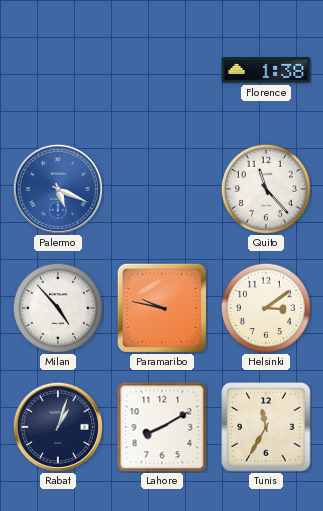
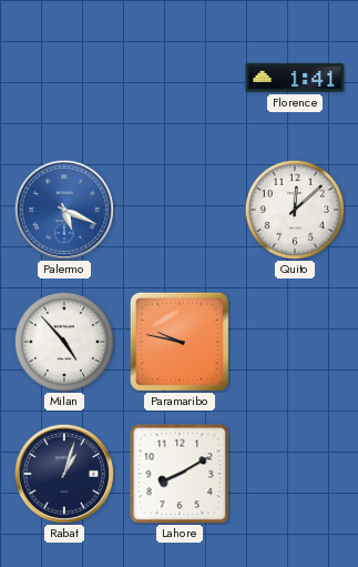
Florence: 1:38 -> 1:41 (295, 78)
Quito: 11:23 -> 12:08 (295, 210)
Helsinki: 3:09 -> none (266, 308)
Tunis: 11:35 -> none (266, 427)
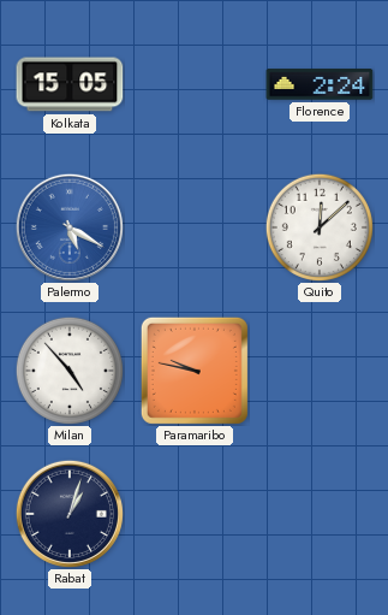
Kolkata: none -> 15:05 (70, 84)
Florence: 1:41 -> 2:24 (320, 84)
Palermo: 5:19 -> 5:20 (70, 227)
Lahore: 8:10 -> none (180, 474)
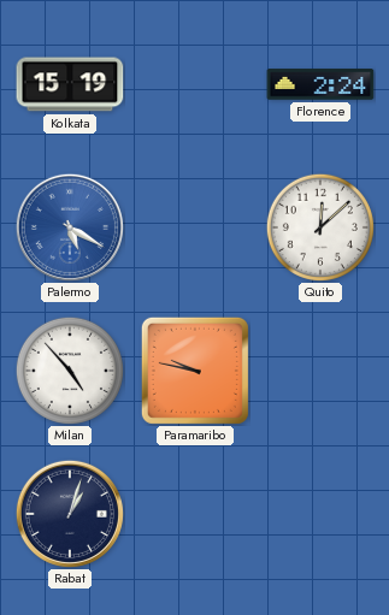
Kolkata: 15:05 -> 15:19 (70, 84)
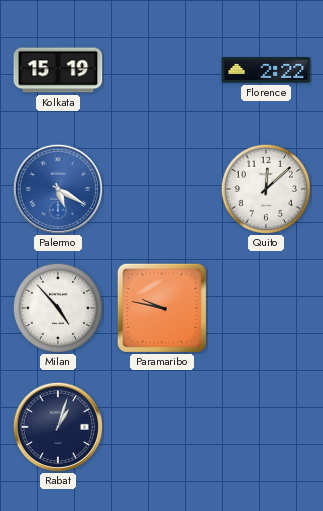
Florence: 2:24 -> 2:22 (266, 70)
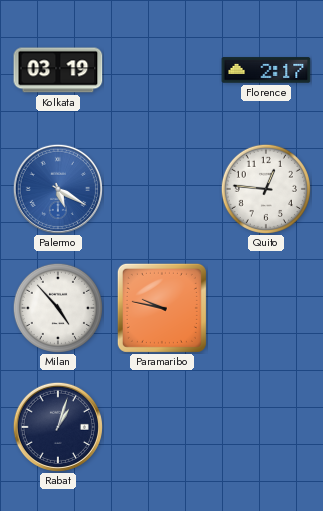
Kolkata: 15:19 -> 03:19 (58, 70)
Florence: 2:22 -> 2:17 (266, 70)
Quito: 12:08 -> 12:46 (266, 189)
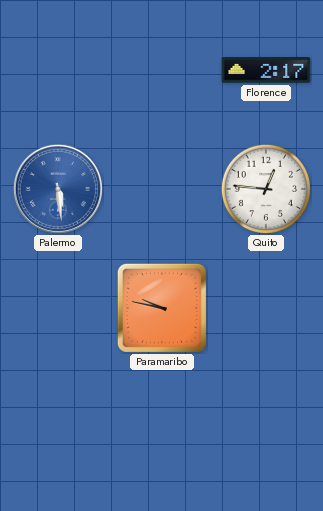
Kolkata: 03:19 -> none (58, 70)
Palermo: 5:20 -> 5:29 (58, 189)
Milan: 4:53 -> none (58, 308)
Rabat: 1:03 -> none (58, 427)
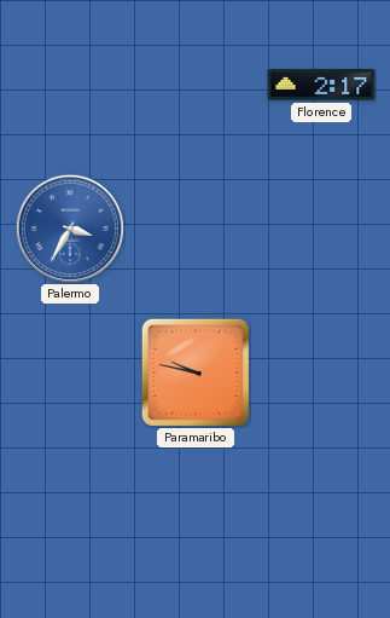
Palermo: 5:29 -> 3:35 (70, 229)
Quito: 12:46 -> none (266, 189)
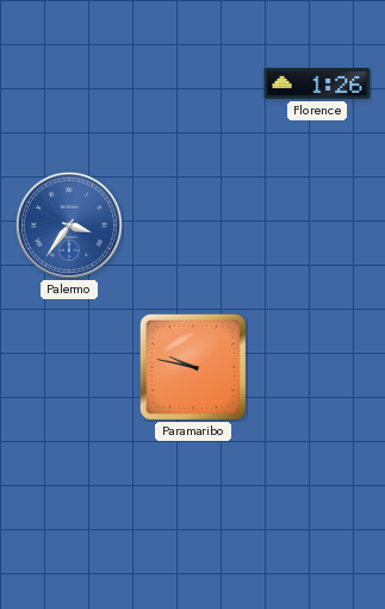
Florence: 2:17 -> 1:26 (317, 83)
Palermo: 3:35 -> 3:36 (69, 225)
